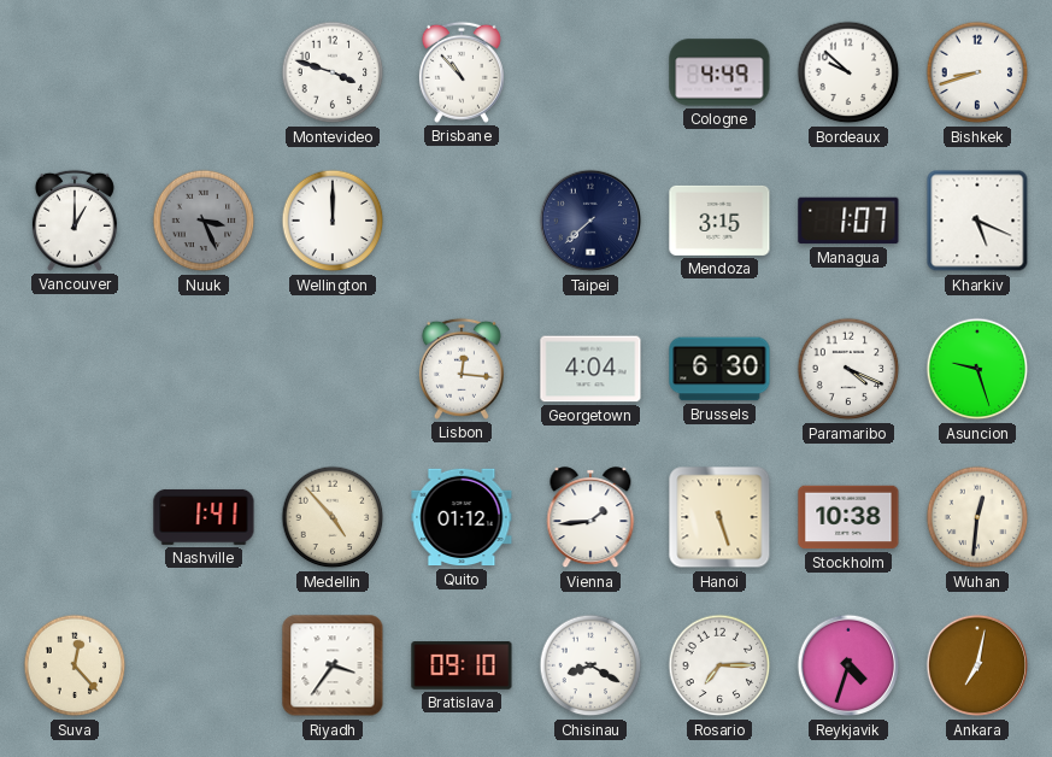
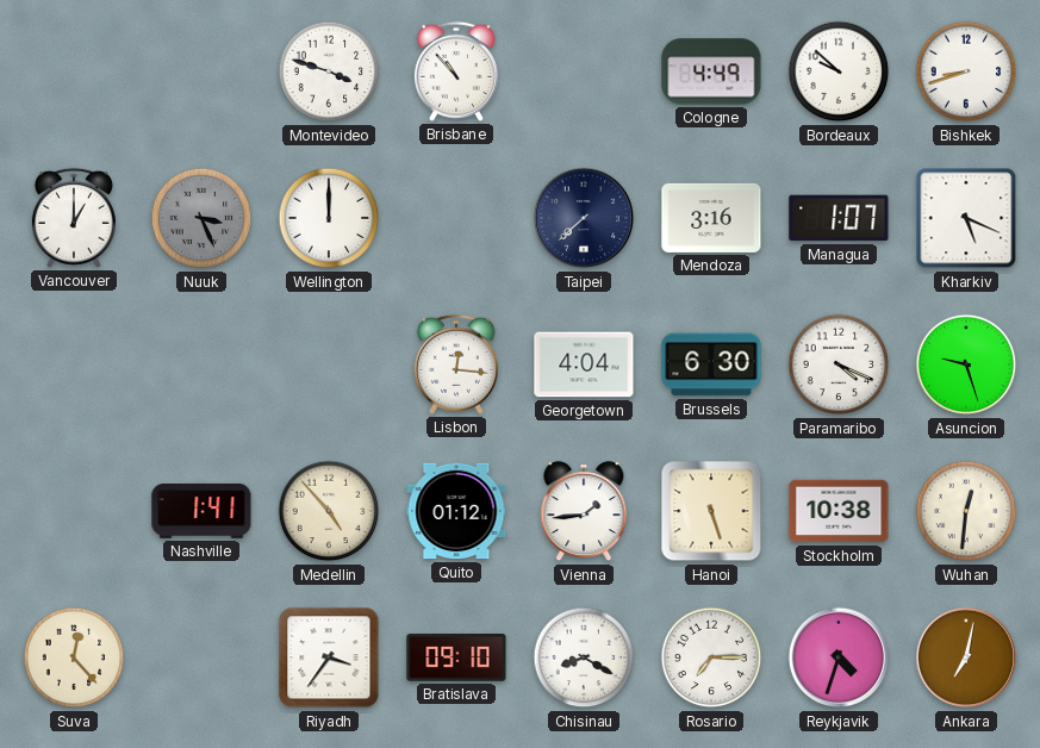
Mendoza: 3:15 -> 3:16 (711, 218)
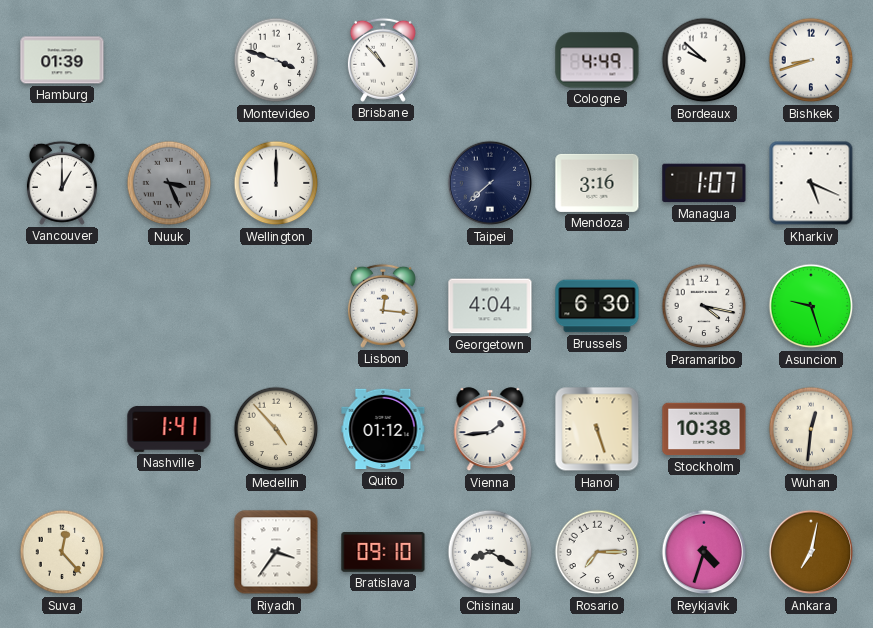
Hamburg: none -> 01:39 (62, 60)
Paramaribo: 4:19 -> 4:17 (704, 306)
